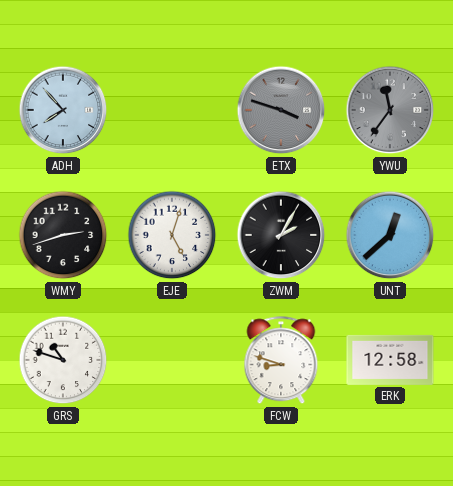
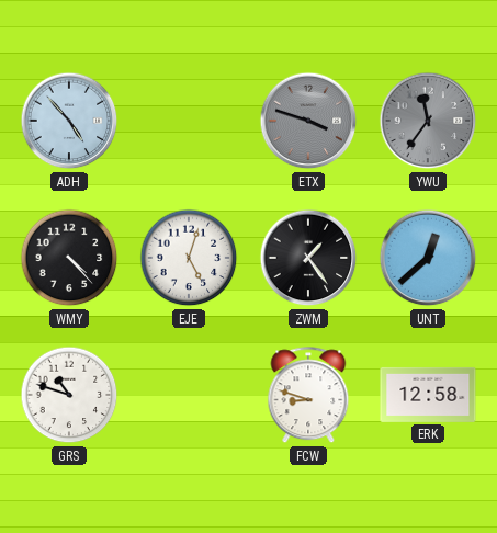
ADH: 7:53 -> 4:53 (69, 121)
WMY: 2:42 -> 4:23 (69, 258)
ZWM: 2:05 -> 1:24 (308, 258)
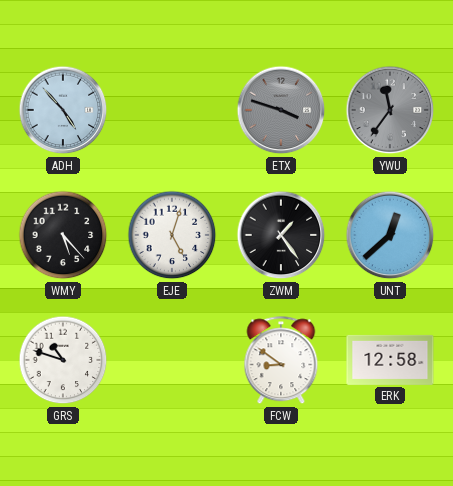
WMY: 4:23 -> 5:23 (63, 235)
FCW: 8:48 -> 8:51 (281, 361)
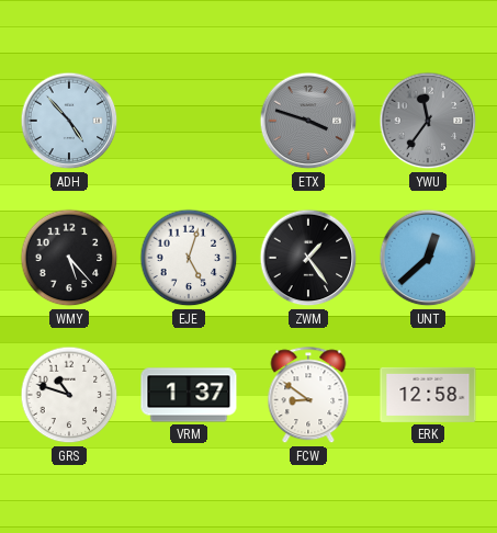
VRM: none -> 1:37 (189, 395)
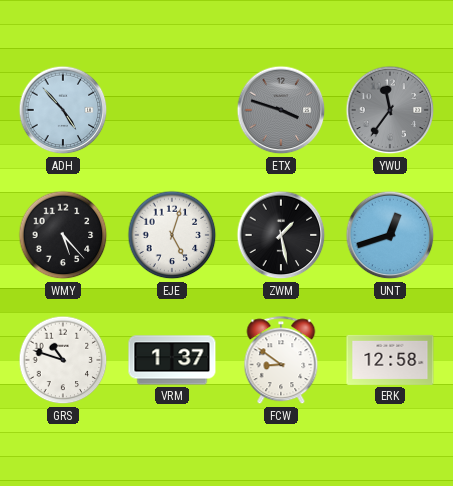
ZWM: 1:24 -> 1:28 (281, 235)
UNT: 12:38 -> 12:42 (390, 235)
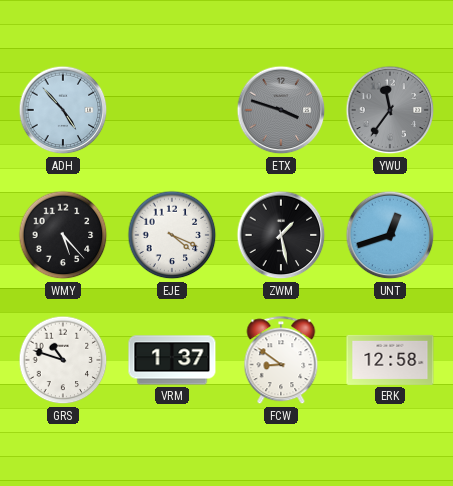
EJE: 5:03 -> 4:19 (172, 235)
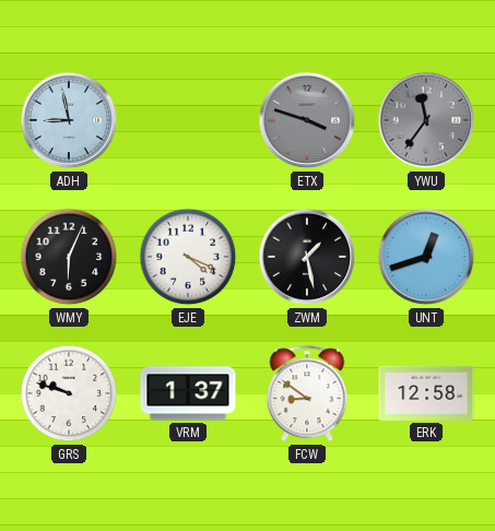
ADH: 4:53 -> 8:58 (69, 120)
WMY: 5:23 -> 6:04 (69, 257)
GRS: 10:48 -> 9:48 (69, 393)
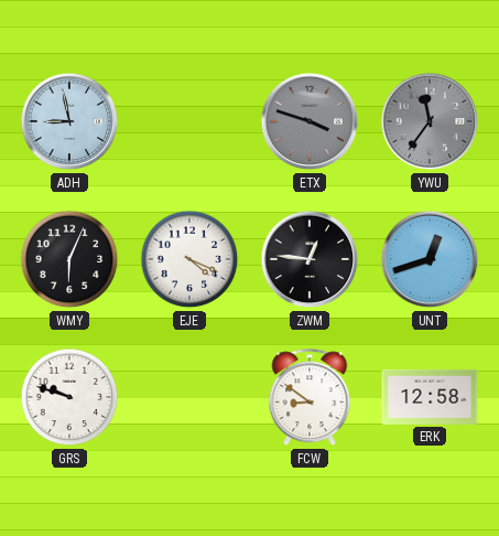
ZWM: 1:28 -> 12:46 (310, 259)
VRM: 1:37 -> none (188, 393)
